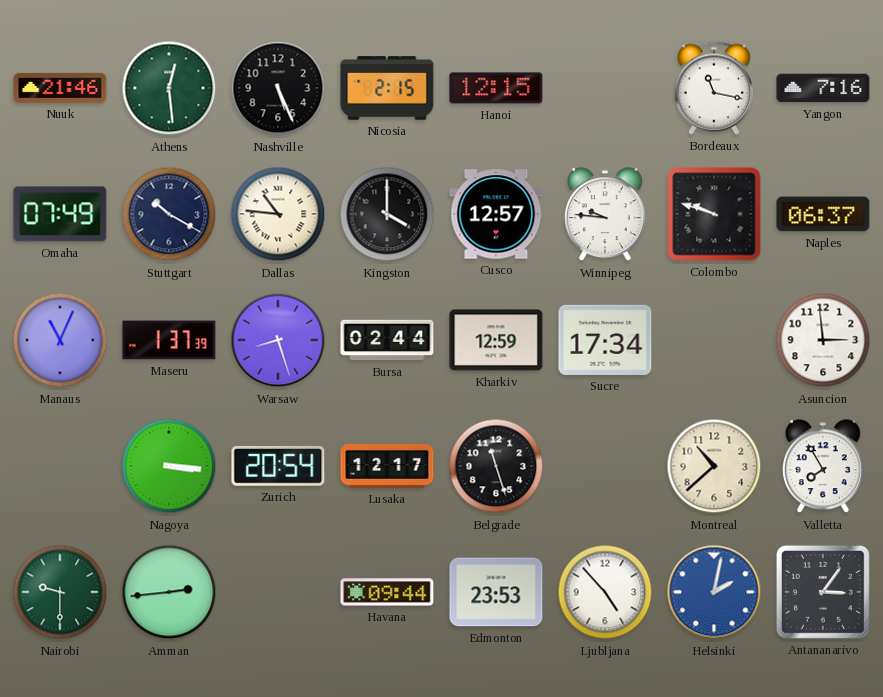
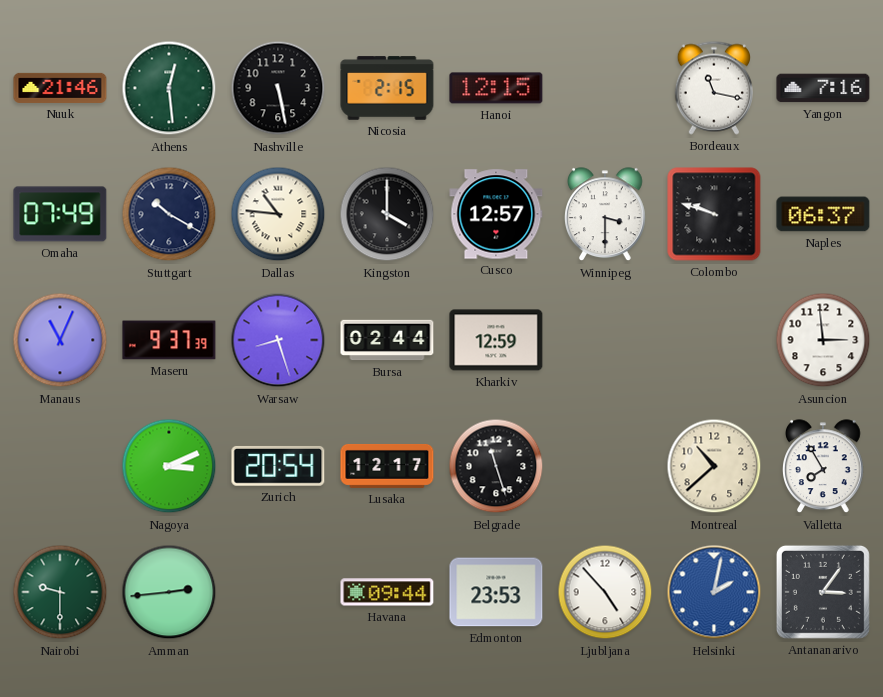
Nashville: 5:26 -> 5:28 (278, 88)
Winnipeg: 9:46 -> 3:30 (606, 215)
Maseru: 1:37 -> 9:37 (169, 340)
Sucre: 17:34 -> none (605, 340)
Nagoya: 3:16 -> 3:11 (169, 466)
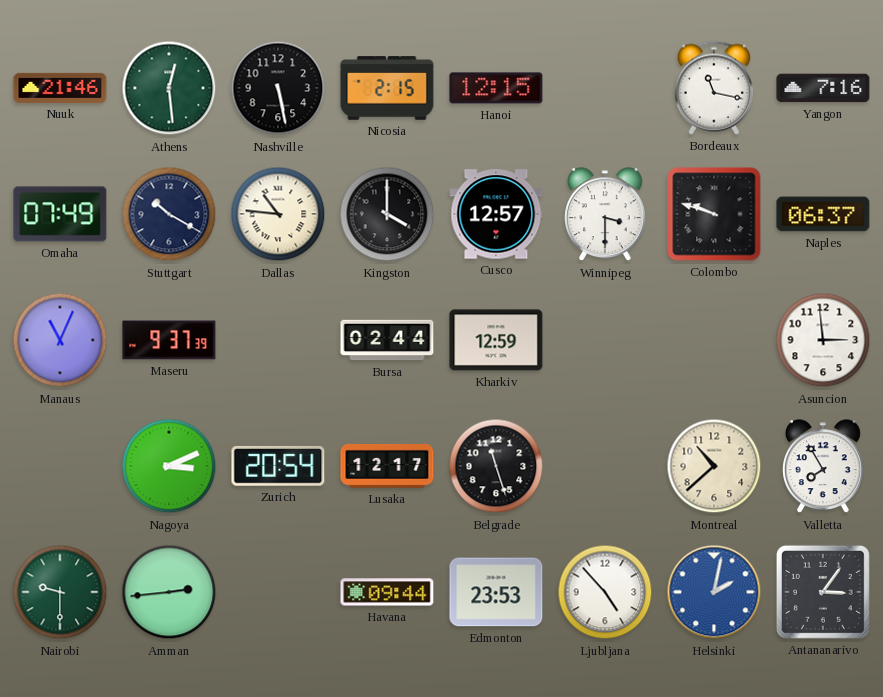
Warsaw: 8:27 -> none (278, 340)
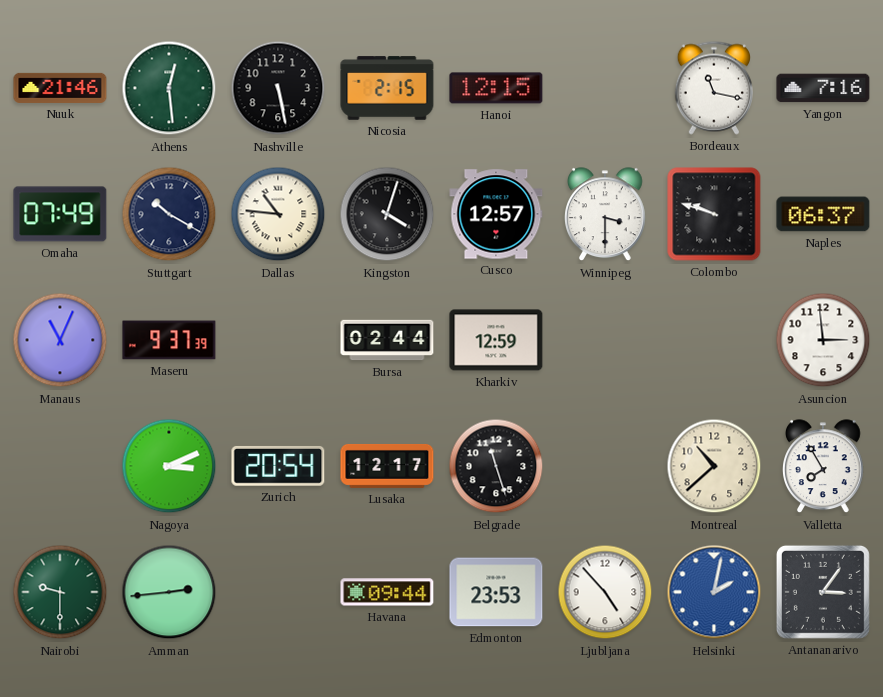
Kingston: 4:00 -> 4:03 (387, 214)
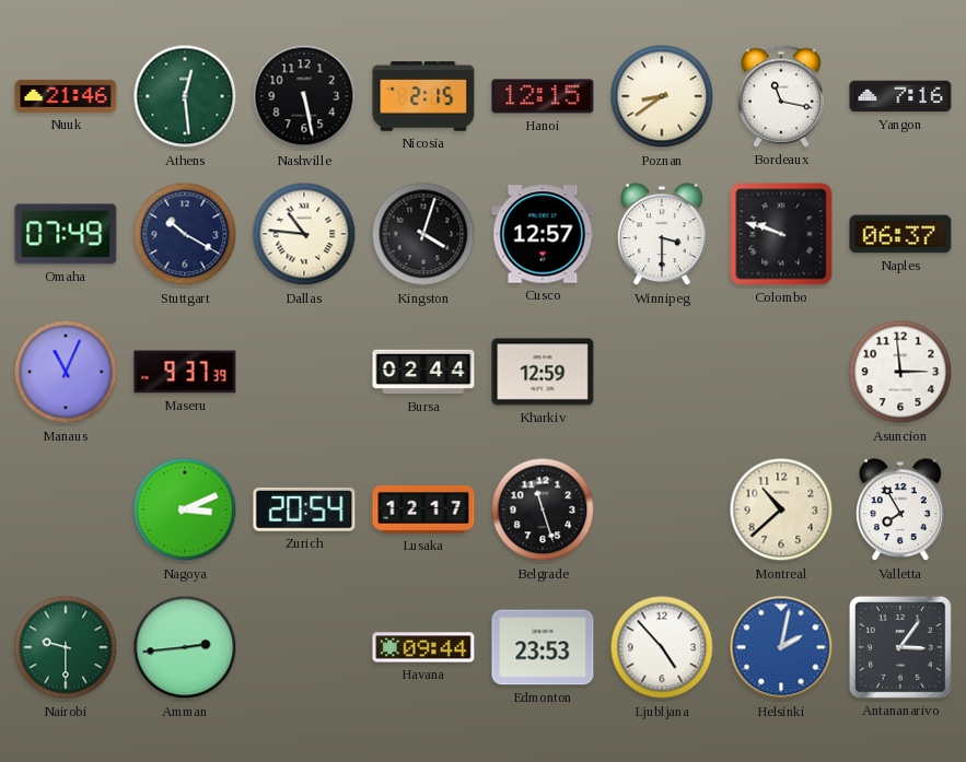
Poznan: none -> 8:39 (662, 96)
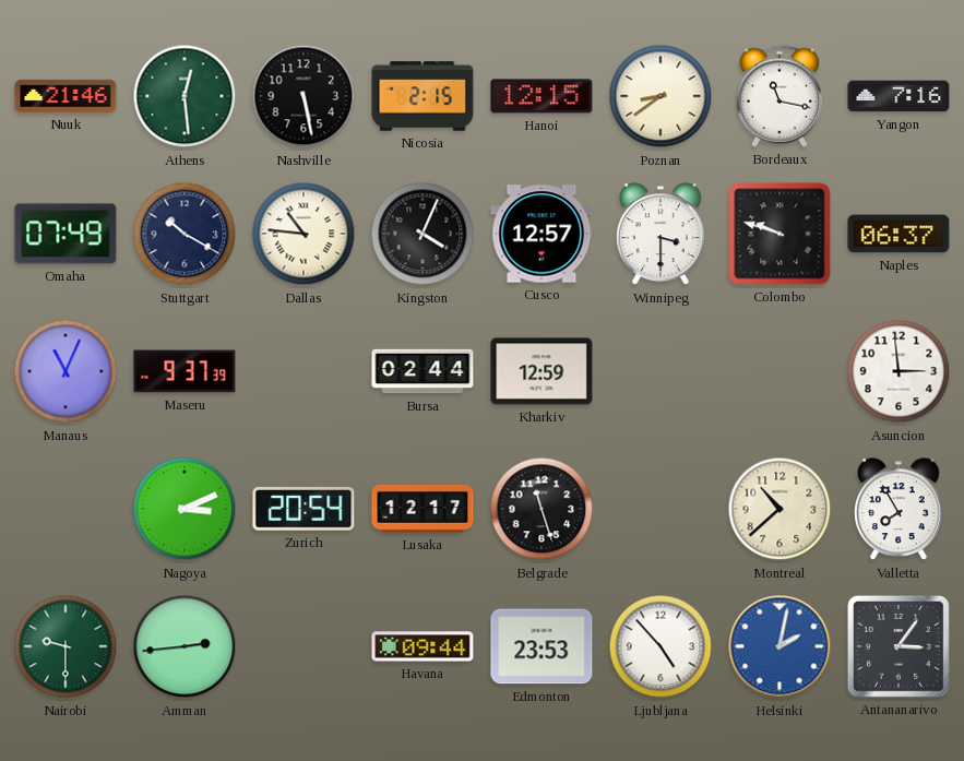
Kingston: 4:03 -> 4:04 (423, 234)
